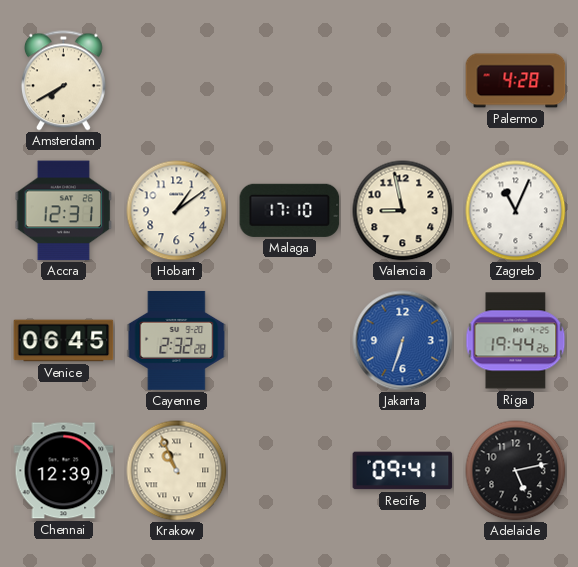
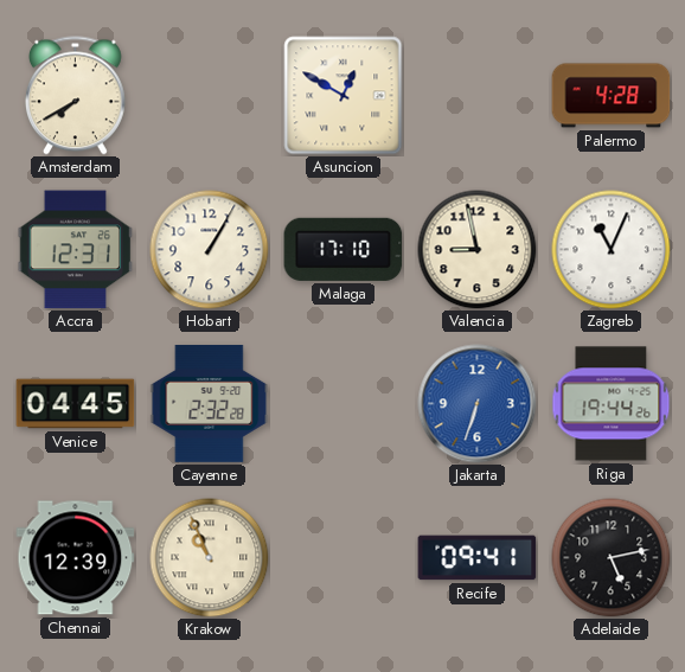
Asuncion: none -> 12:50 (344, 96)
Hobart: 1:09 -> 1:05 (210, 250)
Venice: 06:45 -> 04:45 (76, 404)
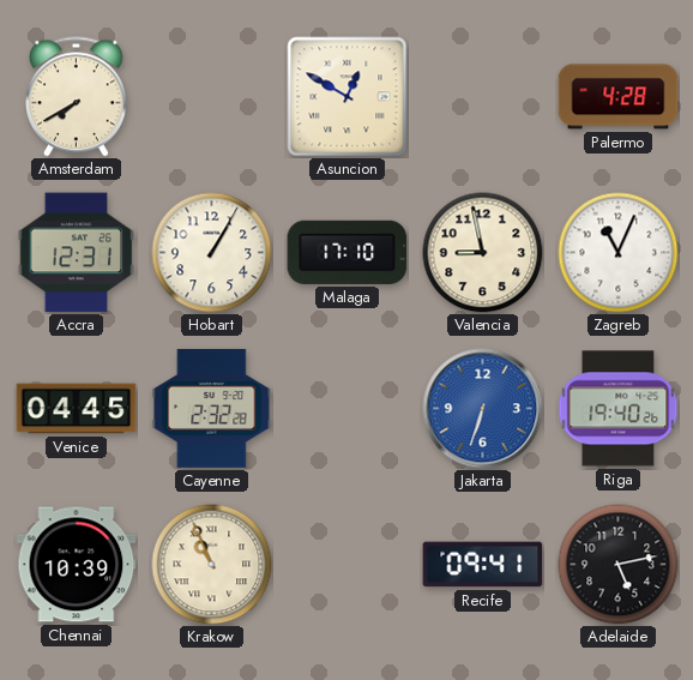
Riga: 19:44 -> 19:40 (619, 409)
Chennai: 12:39 -> 10:39 (77, 565)
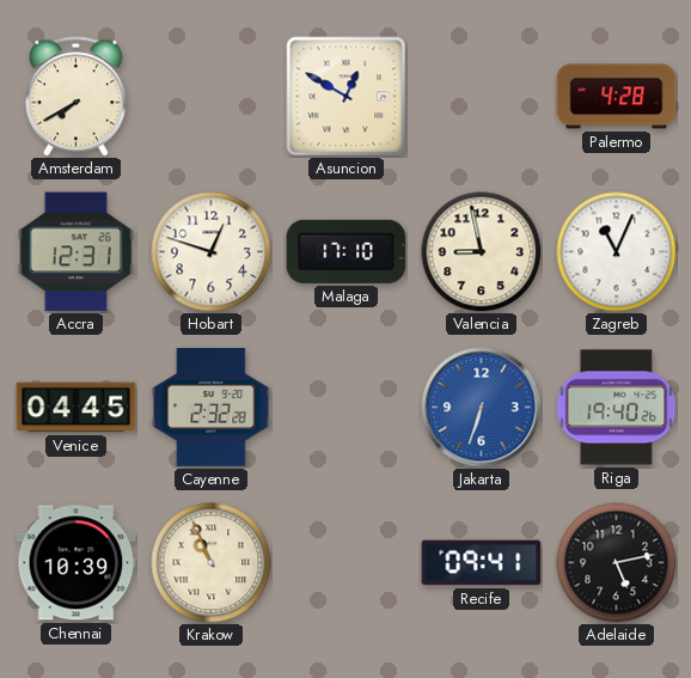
Hobart: 1:05 -> 12:48 (212, 252)
